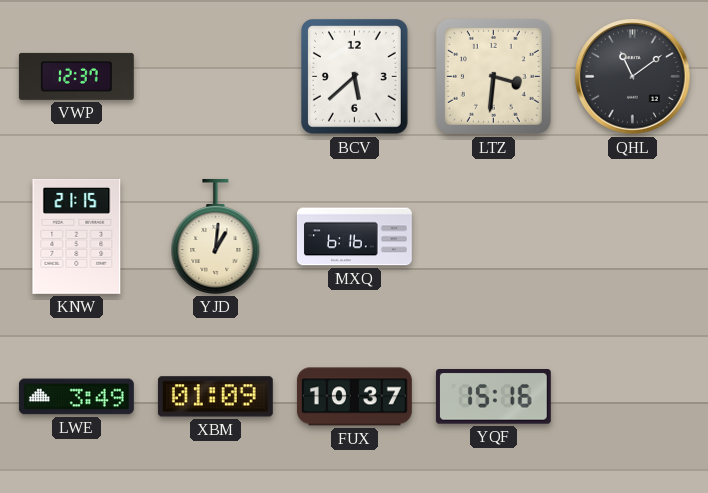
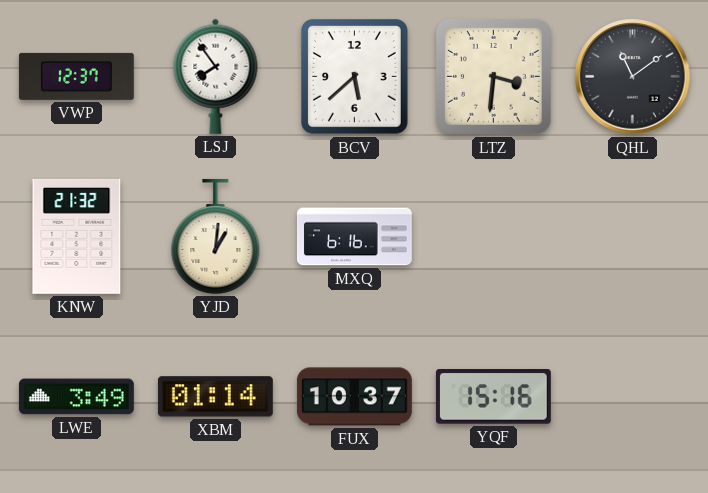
LSJ: none -> 7:54 (216, 76)
KNW: 21:15 -> 21:32 (77, 236)
XBM: 01:09 -> 01:14 (215, 397)
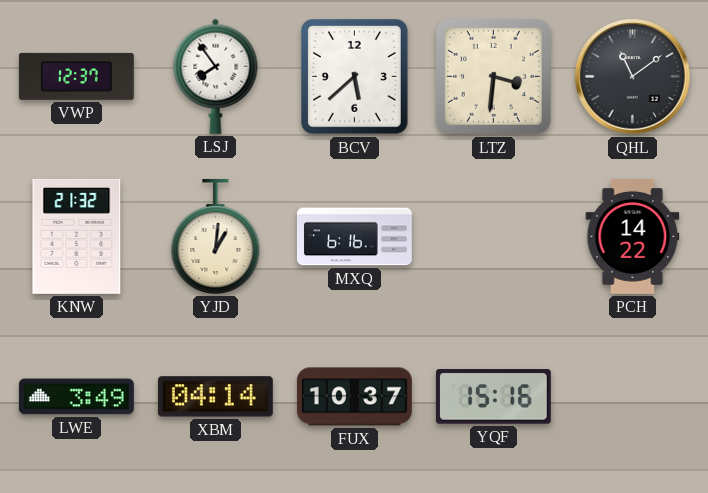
PCH: none -> 14:22 (633, 236)
XBM: 01:14 -> 04:14 (215, 397)
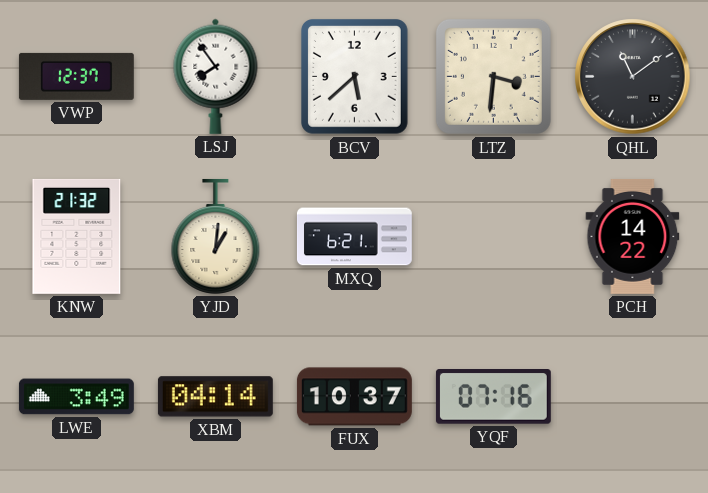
MXQ: 6:16 -> 6:21 (354, 237)
YQF: 15:16 -> 07:16 (493, 397)
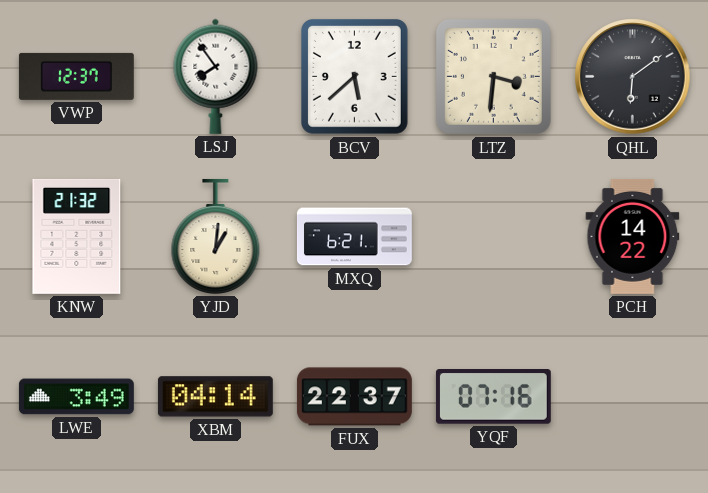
QHL: 11:09 -> 6:09 (633, 77)
FUX: 10:37 -> 22:37 (354, 397)
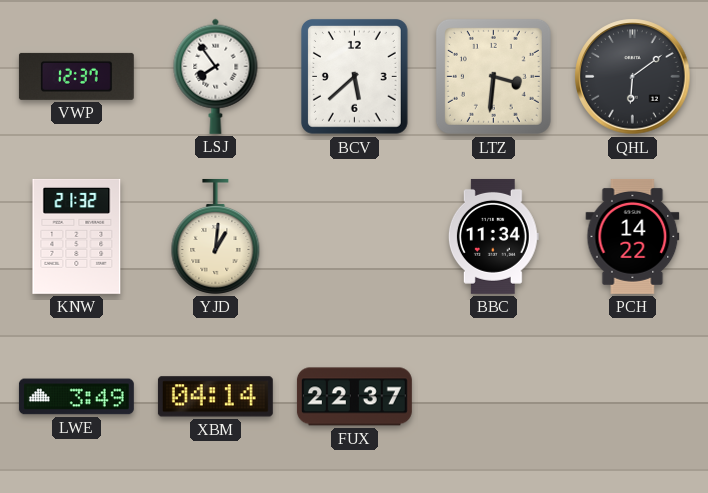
MXQ: 6:21 -> none (354, 237)
BBC: none -> 11:34 (493, 236)
YQF: 07:16 -> none (493, 397)
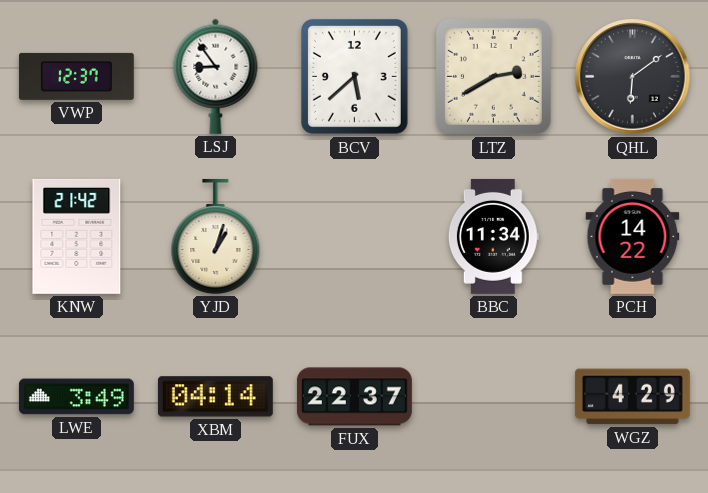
LSJ: 7:54 -> 8:54 (216, 76)
LTZ: 3:31 -> 2:40 (493, 76)
KNW: 21:32 -> 21:42 (77, 236)
YJD: 1:01 -> 1:03 (216, 236)
WGZ: none -> 4:29 (632, 397)
